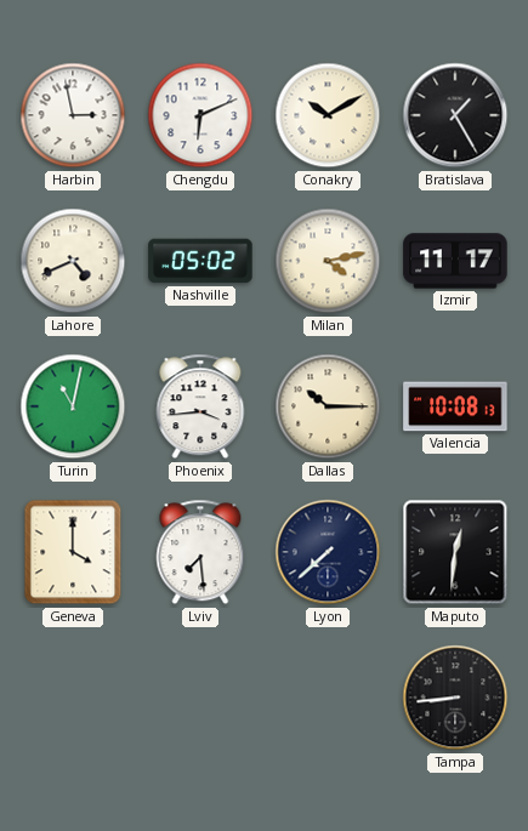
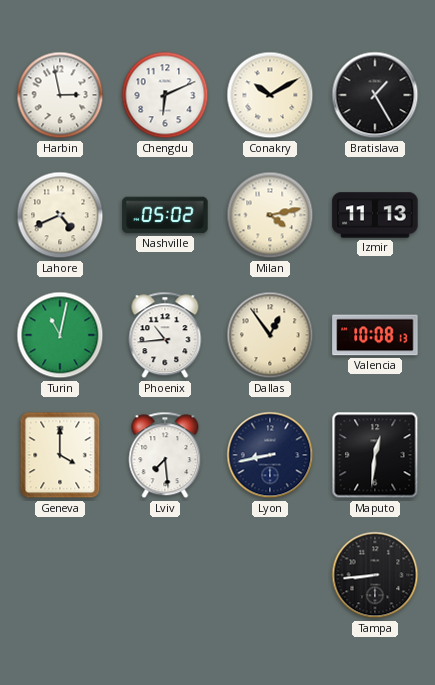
Izmir: 11:17 -> 11:13 (375, 215)
Phoenix: 3:44 -> 10:44 (165, 335)
Dallas: 10:15 -> 12:54 (270, 335)
Lyon: 7:38 -> 8:43 (270, 455)
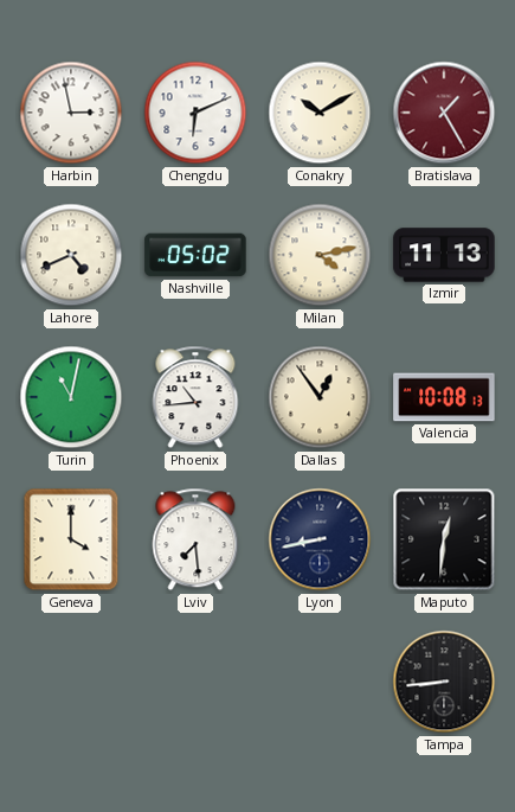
Bratislava dial: black -> burgundy (444, 113)
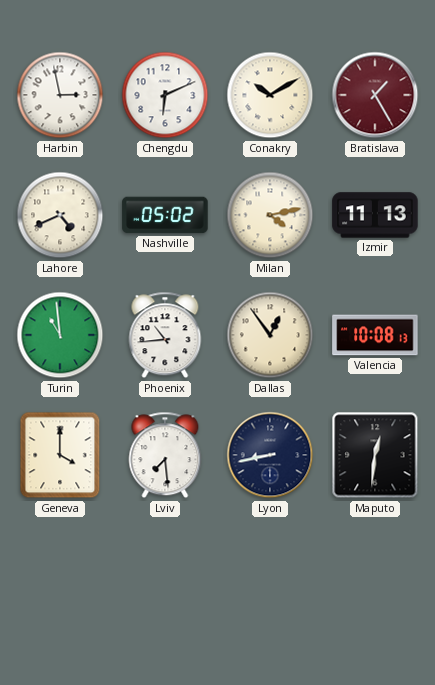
Turin: 11:02 -> 10:59 (60, 335)
Tampa: 8:44 -> none (444, 682)
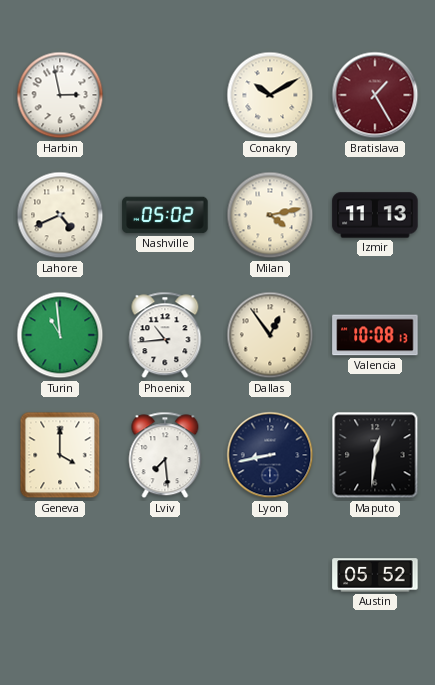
Chengdu: 6:11 -> none (165, 95)
Austin: none -> 05:52 (375, 575)
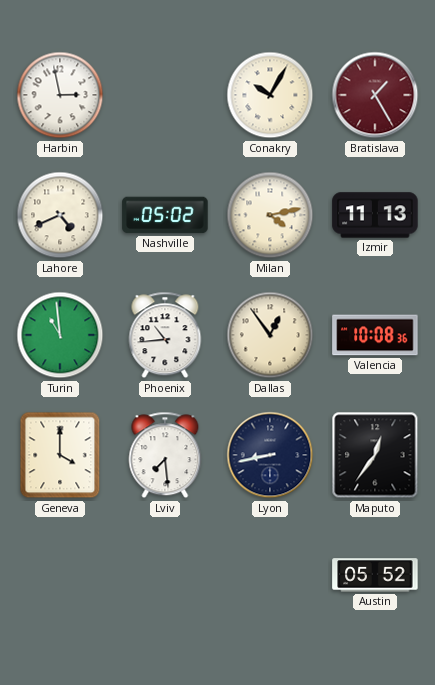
Conakry: 10:10 -> 10:05 (270, 95)
Valencia: 10:08:13 -> 10:08:36 (375, 335)
Maputo: 12:31 -> 12:36 (375, 455)
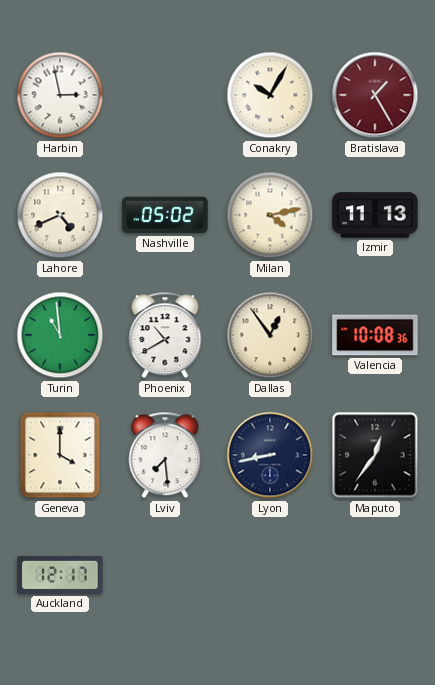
Phoenix: 10:44 -> 10:40 (165, 335)
Auckland: none -> 12:17 (60, 575)
Austin: 05:52 -> none (375, 575)
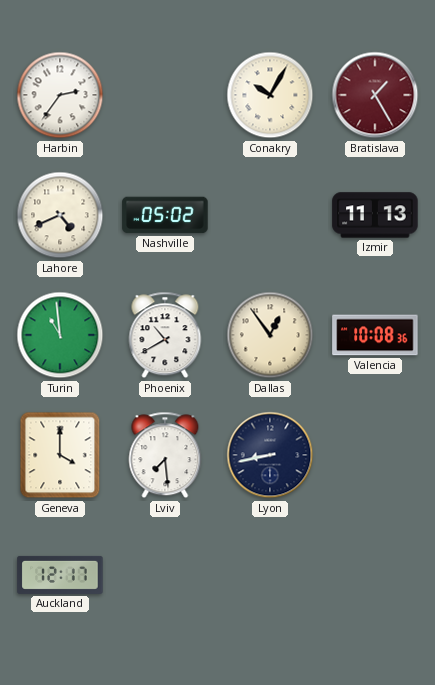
Harbin: 2:58 -> 2:36 (60, 95)
Milan: 4:13 -> none (270, 215)
Maputo: 12:36 -> none (375, 455)
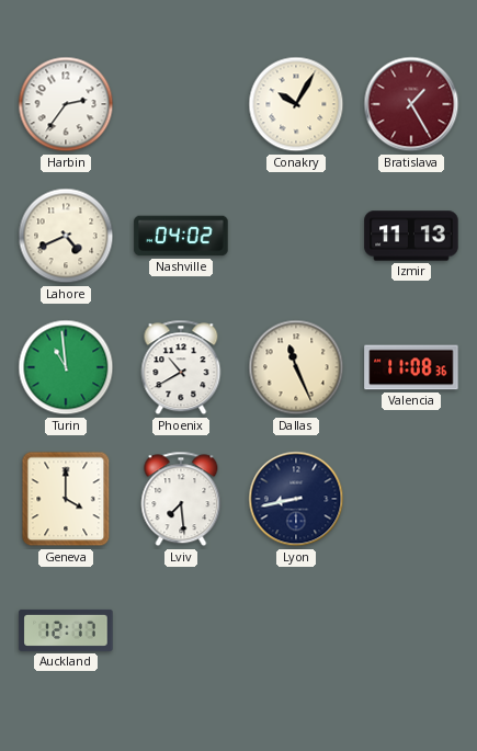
Nashville: 05:02 -> 04:02 (181, 236)
Dallas: 12:54 -> 11:26 (296, 367)
Valencia: 10:08 -> 11:08 (411, 367)
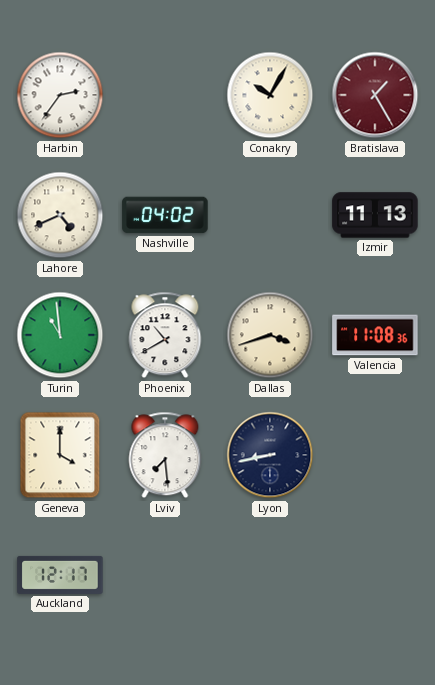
Dallas: 11:26 -> 3:42 (270, 335)
